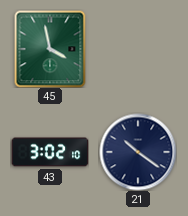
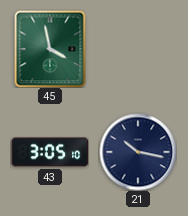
43: 3:02 -> 3:05 (50, 152)
21: 10:21 -> 10:17 (138, 152)
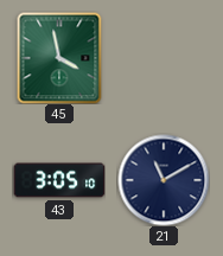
21: 10:17 -> 11:10 (164, 180)
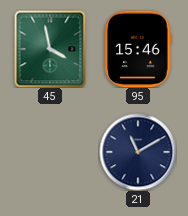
95: none -> 15:46 (138, 49)
43: 3:05 -> none (59, 180)
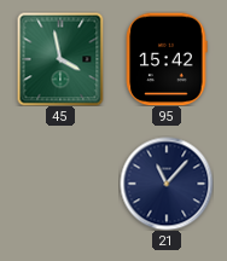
95: 15:46 -> 15:42 (167, 59)
21: 11:10 -> 11:07 (167, 184)
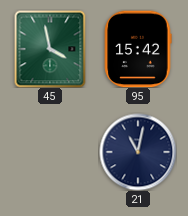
21: 11:07 -> 11:02 (138, 152)
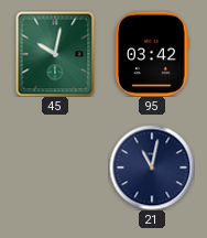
45: 3:58 -> 10:02 (55, 54)
95: 15:42 -> 03:42 (152, 54)
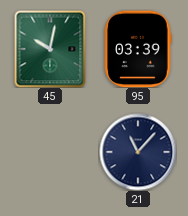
95: 03:42 -> 03:39 (138, 49)
21: 11:02 -> 11:07 (138, 152)
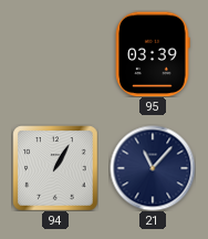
45: 10:02 -> none (50, 49)
94: none -> 1:05 (55, 168)
